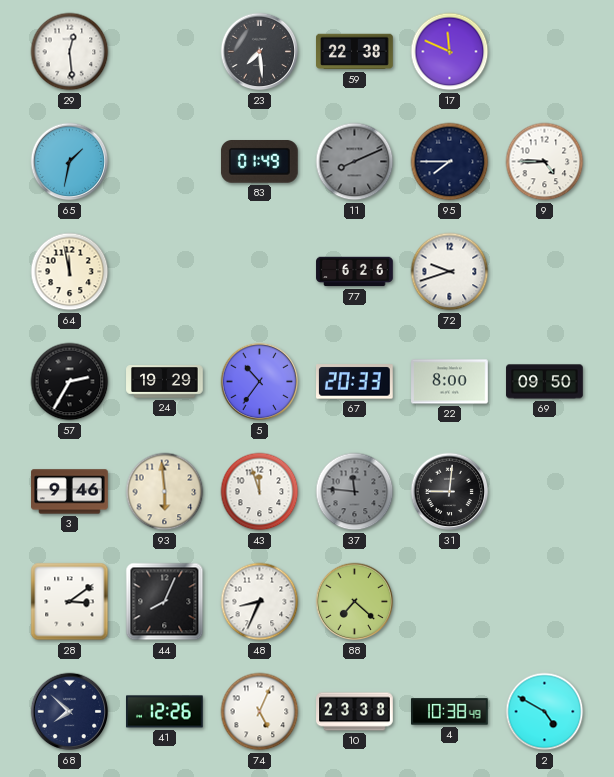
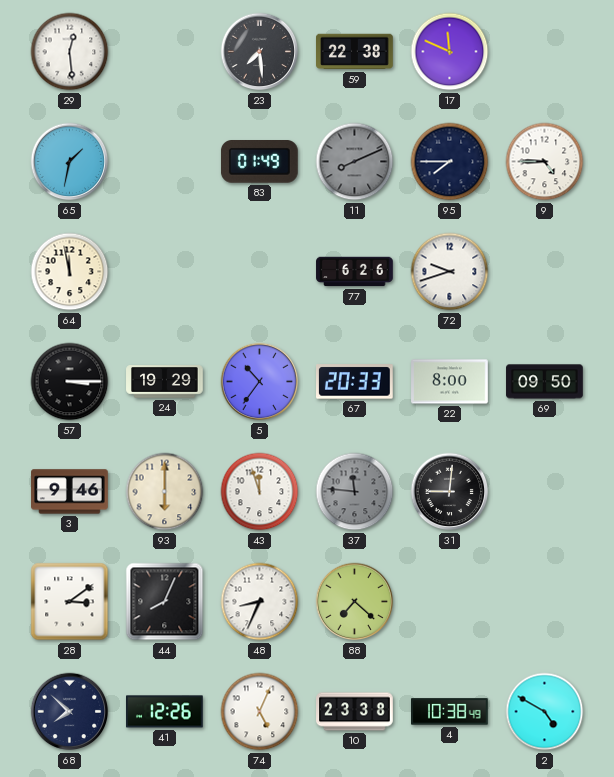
57: 2:35 -> 3:15 (70, 382)
93: 5:59 -> 6:00 (165, 492)
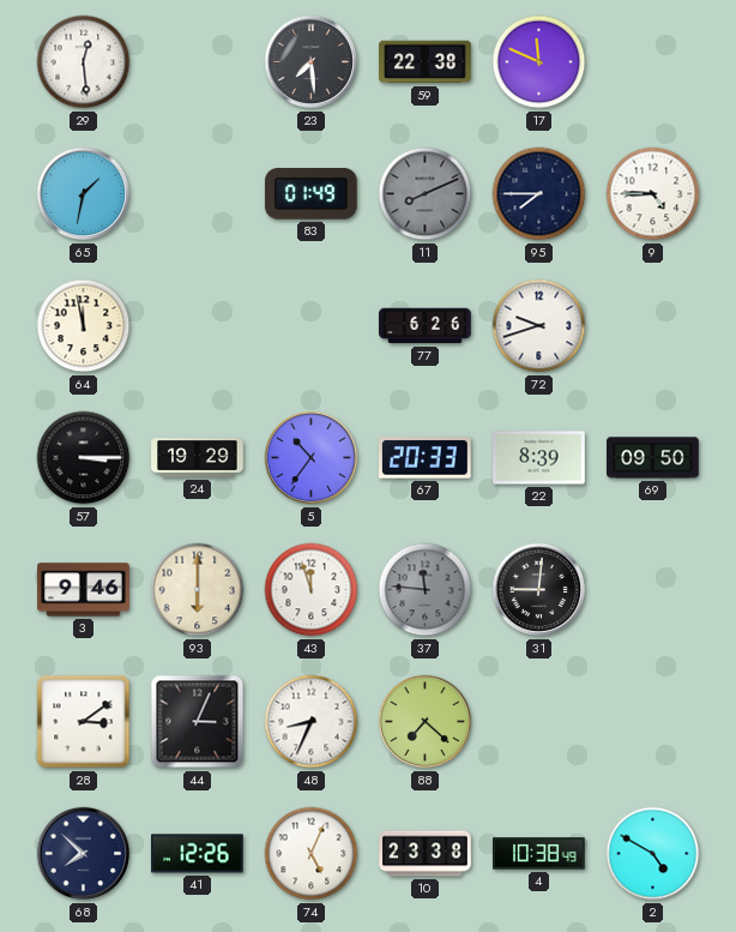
22: 8:00 -> 8:39 (539, 458)
44: 8:04 -> 3:04 (198, 722)
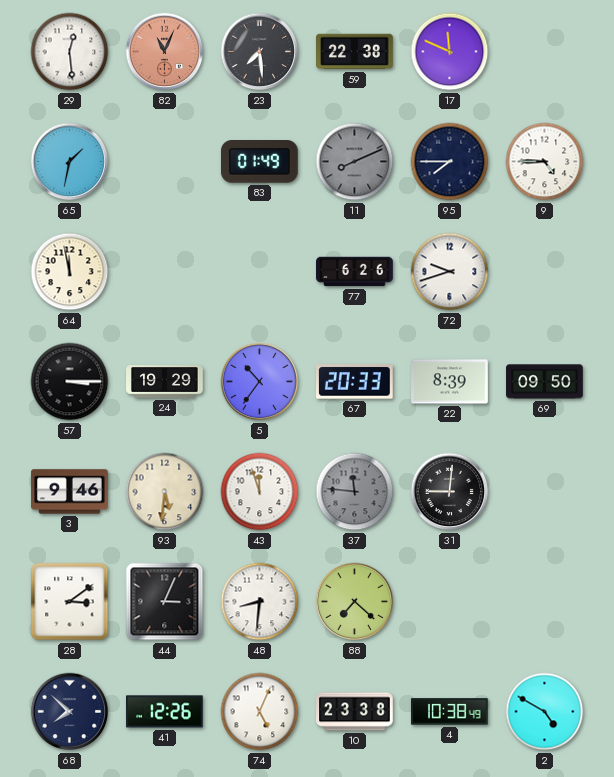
82: none -> 11:04 (165, 52)
93: 6:00 -> 5:31 (165, 492)
48: 8:34 -> 8:31 (260, 602)
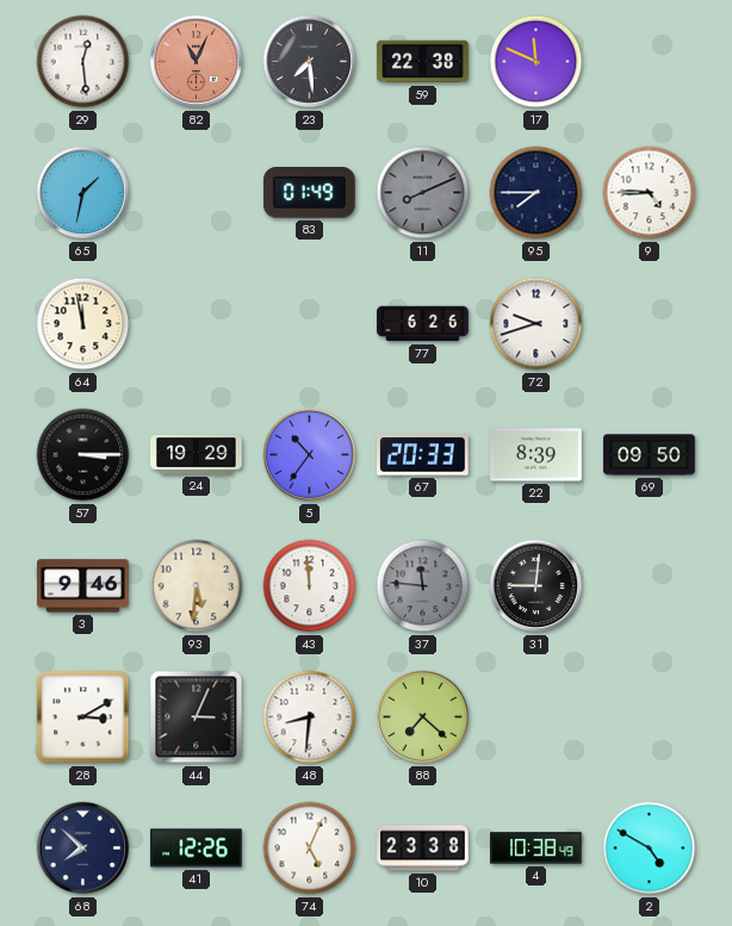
43: 11:57 -> 11:59 (310, 586)
28: 3:09 -> 3:10 (83, 717)
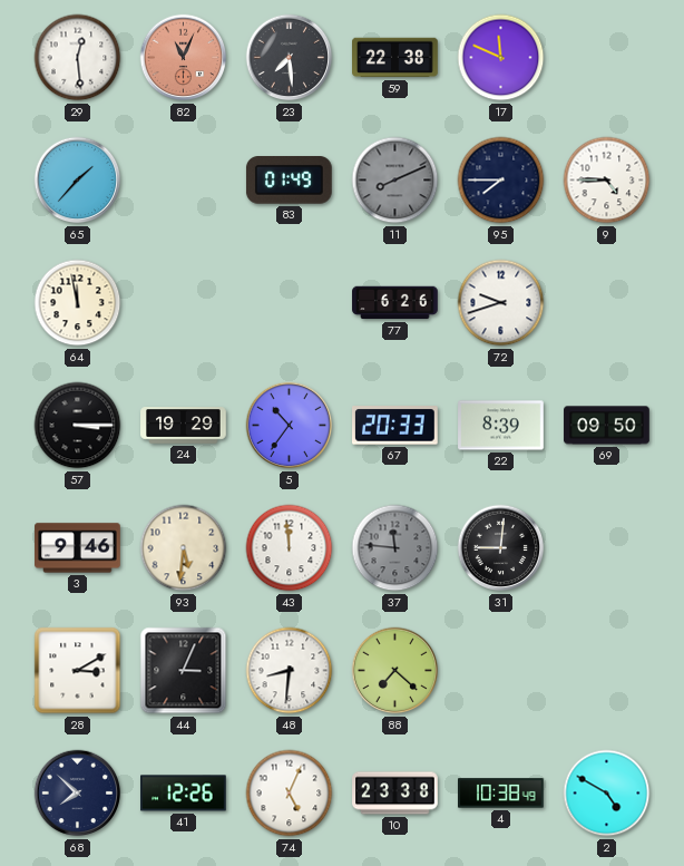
65: 1:32 -> 1:37 (78, 181)
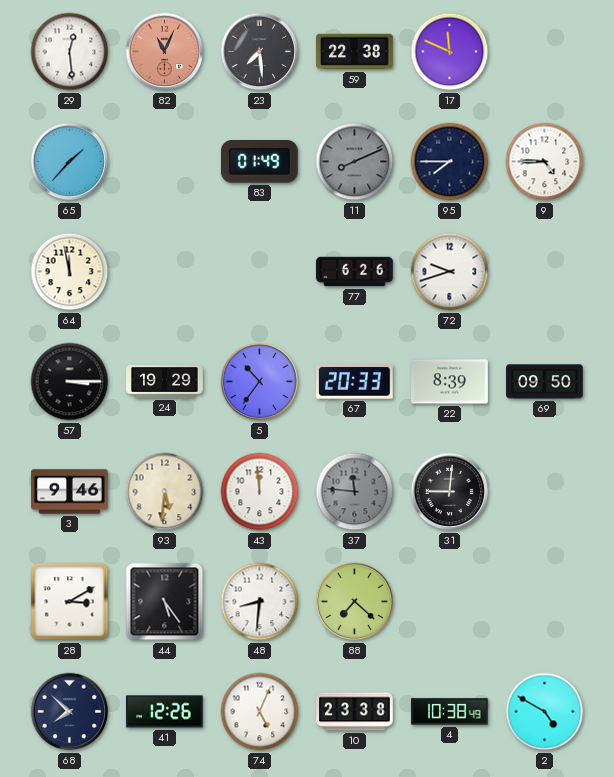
44: 3:04 -> 5:24 (165, 602)
